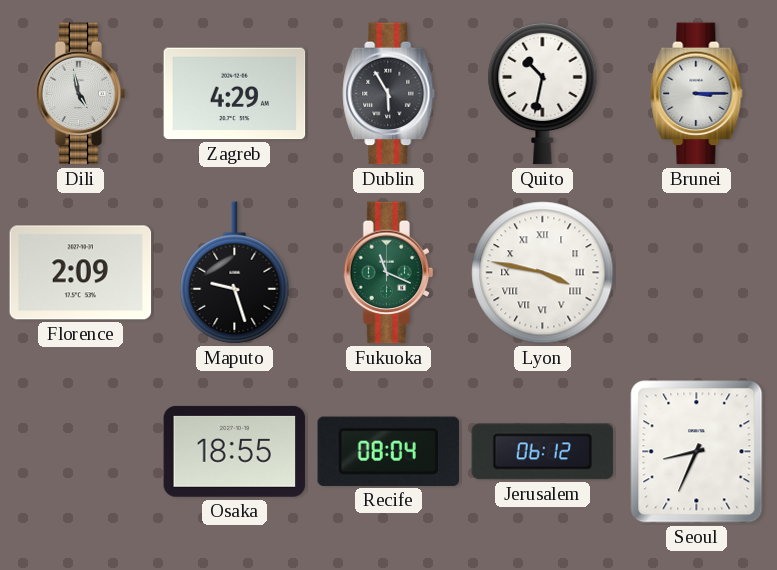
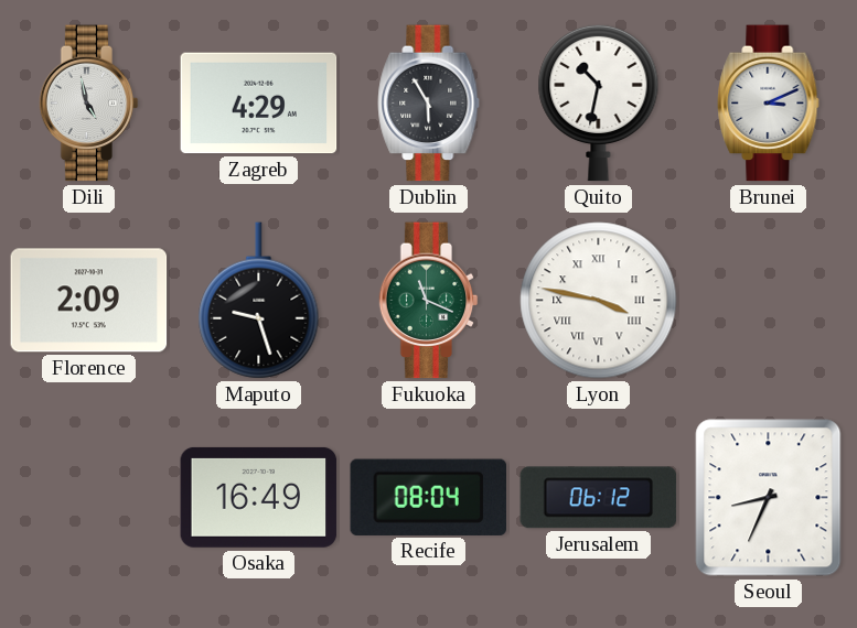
Brunei: 3:15 -> 3:11 (769, 104)
Osaka: 18:55 -> 16:49 (259, 497)
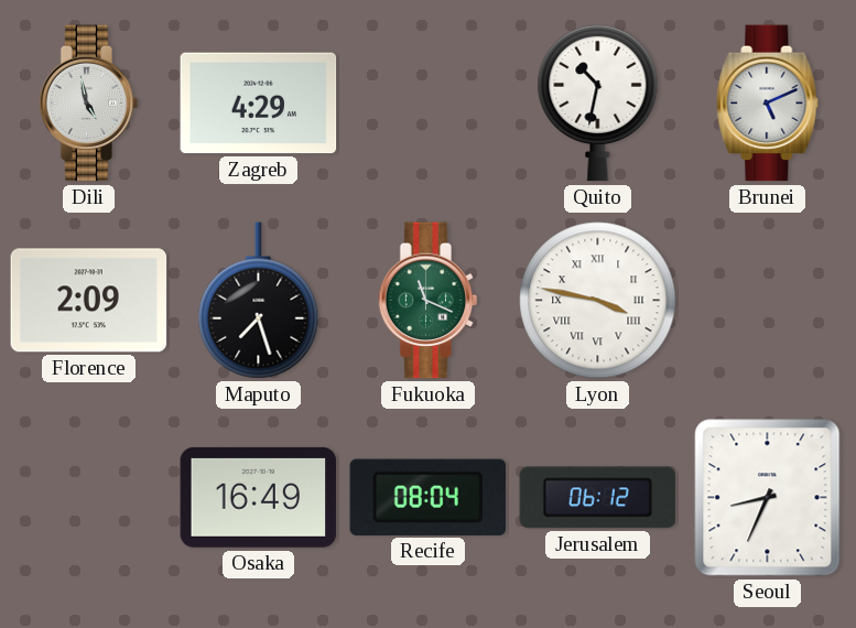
Dublin: 5:55 -> none (429, 104)
Brunei: 3:11 -> 5:11 (768, 104)
Maputo: 9:27 -> 7:27 (259, 301)
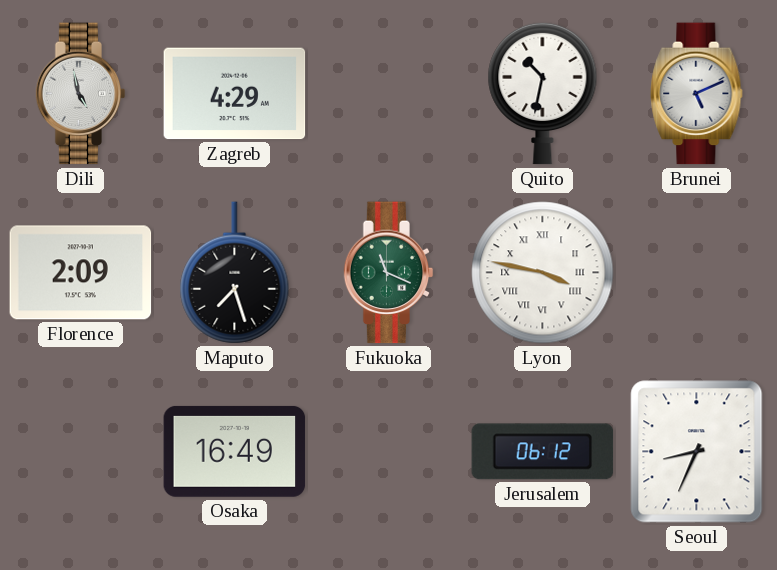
Recife: 08:04 -> none (429, 497)
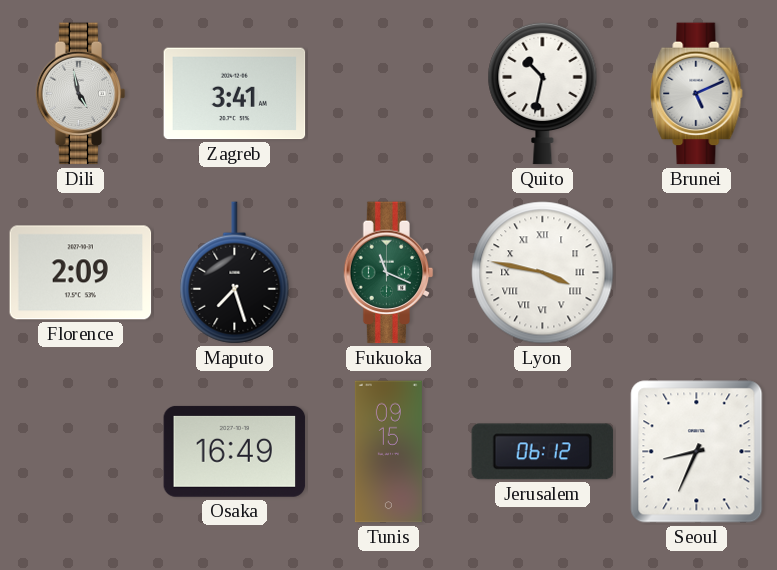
Zagreb: 4:29 -> 3:41 (235, 94)
Tunis: none -> 09:15 (388, 452)
